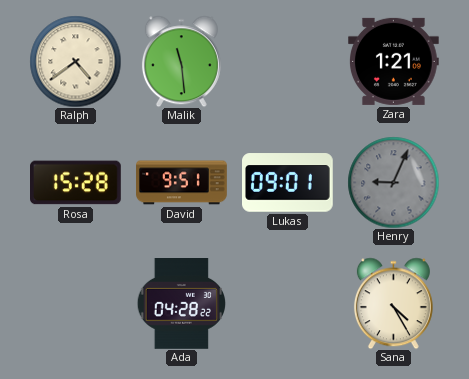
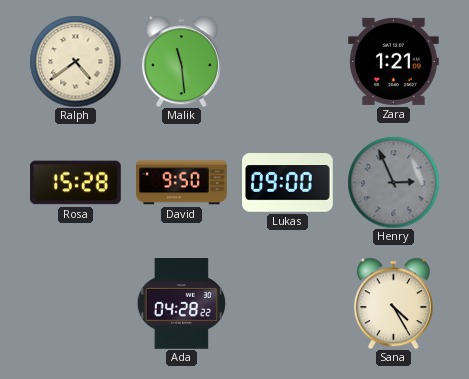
David: 9:51 -> 9:50 (182, 183)
Lukas: 09:01 -> 09:00 (288, 183)
Henry: 9:04 -> 2:56 (393, 182)
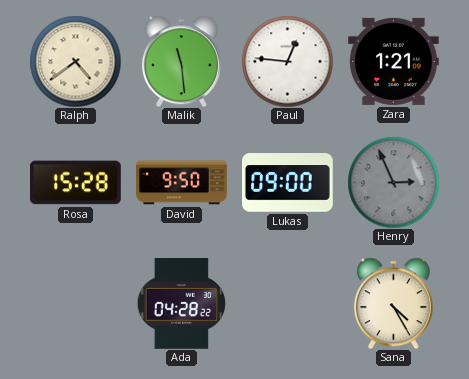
Paul: none -> 12:46 (287, 61)
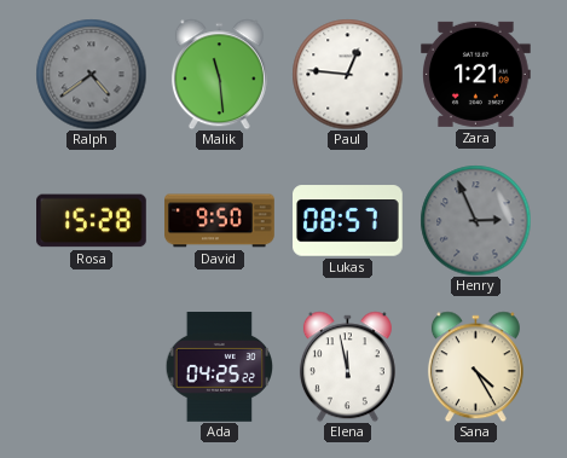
Ralph dial: cream -> grey (91, 74)
Lukas: 09:00 -> 08:57 (348, 221)
Ada: 04:28 -> 04:25 (219, 367)
Elena: none -> 11:58 (347, 366)
